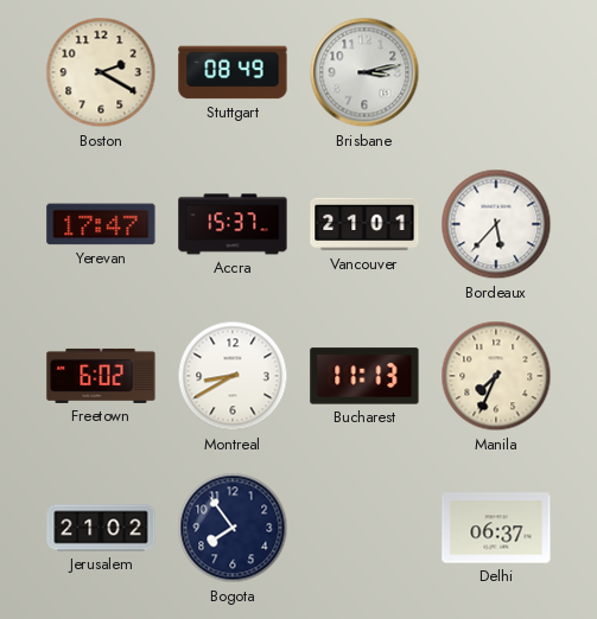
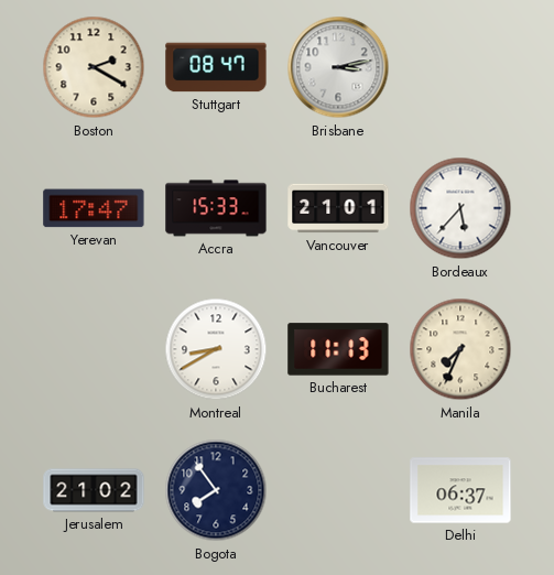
Stuttgart: 08:49 -> 08:47 (216, 67)
Accra: 15:37 -> 15:33 (216, 208)
Freetown: 6:02 -> none (101, 376)
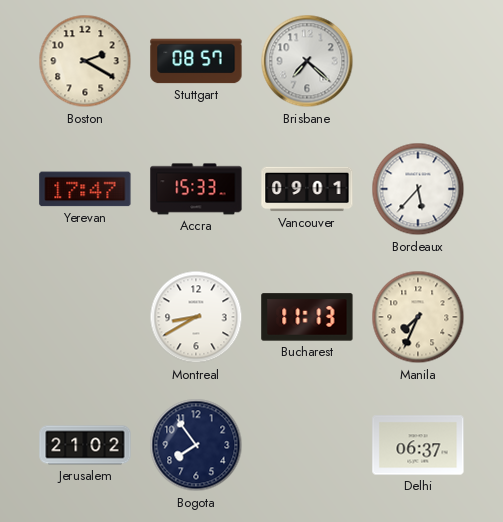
Stuttgart: 08:47 -> 08:57 (196, 61)
Brisbane: 3:13 -> 7:22 (307, 61)
Vancouver: 21:01 -> 09:01 (307, 189)
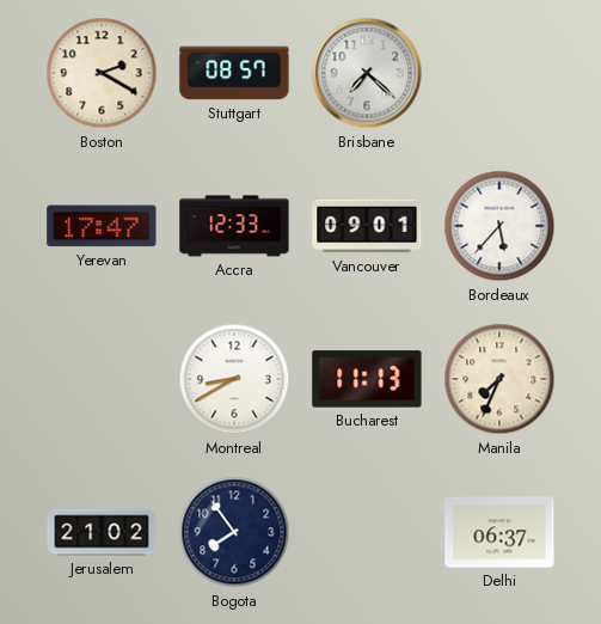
Accra: 15:33 -> 12:33 (234, 226)
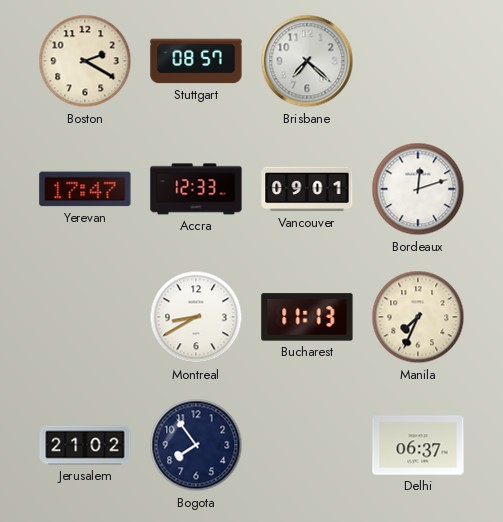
Bordeaux: 5:37 -> 12:12 (418, 189)
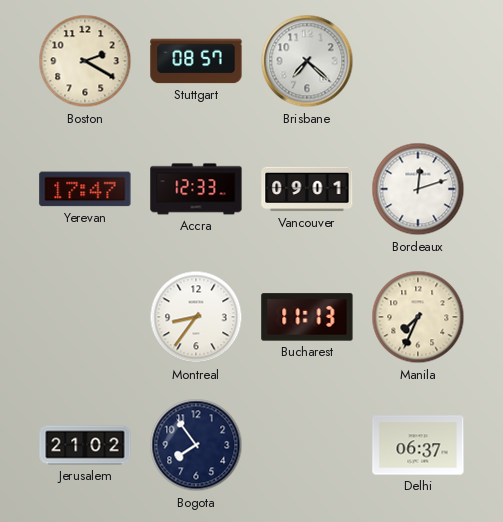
Montreal: 8:40 -> 8:36 (196, 317)
